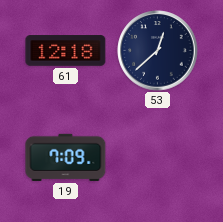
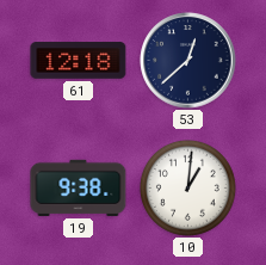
19: 7:09 -> 9:38 (79, 187)
10: none -> 1:01 (187, 187)
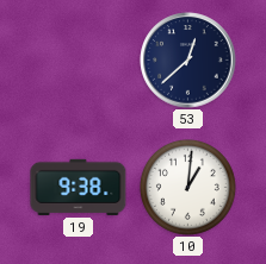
61: 12:18 -> none (79, 61)
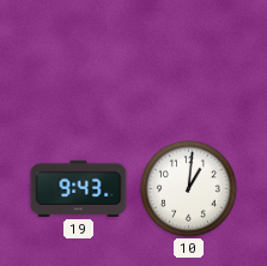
53: 12:38 -> none (188, 61)
19: 9:38 -> 9:43 (79, 188)
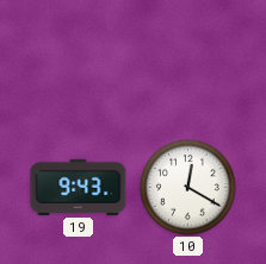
10: 1:01 -> 12:20 (187, 187)
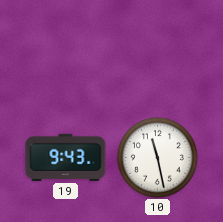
10: 12:20 -> 11:28 (157, 157)
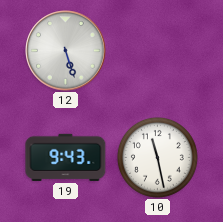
12: none -> 5:27 (66, 51)
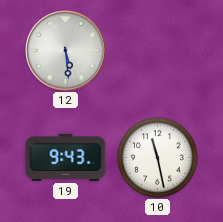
12: 5:27 -> 5:29 (66, 51)
